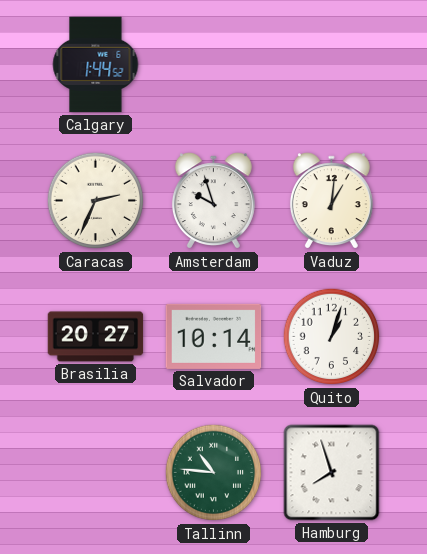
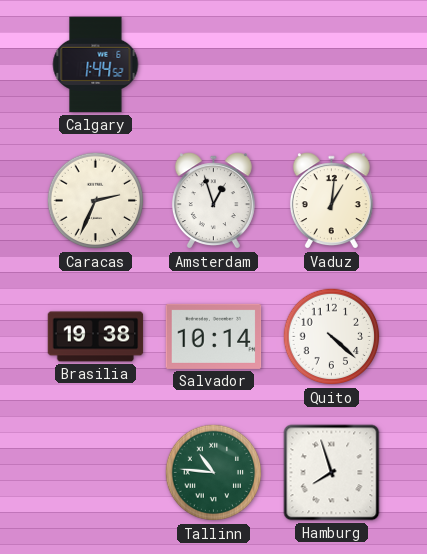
Amsterdam: 9:57 -> 12:57 (213, 201)
Brasilia: 20:27 -> 19:38 (96, 337)
Quito: 1:03 -> 4:22 (332, 337)
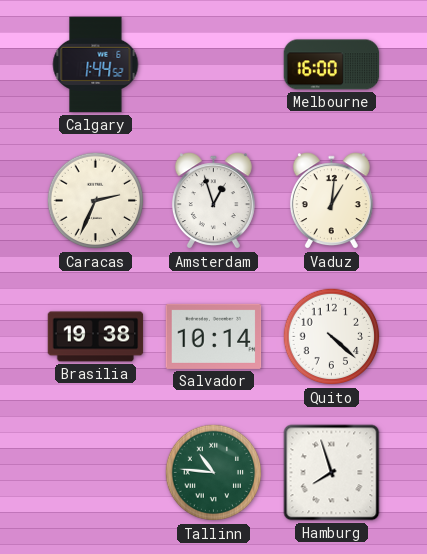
Melbourne: none -> 16:00 (332, 65)
